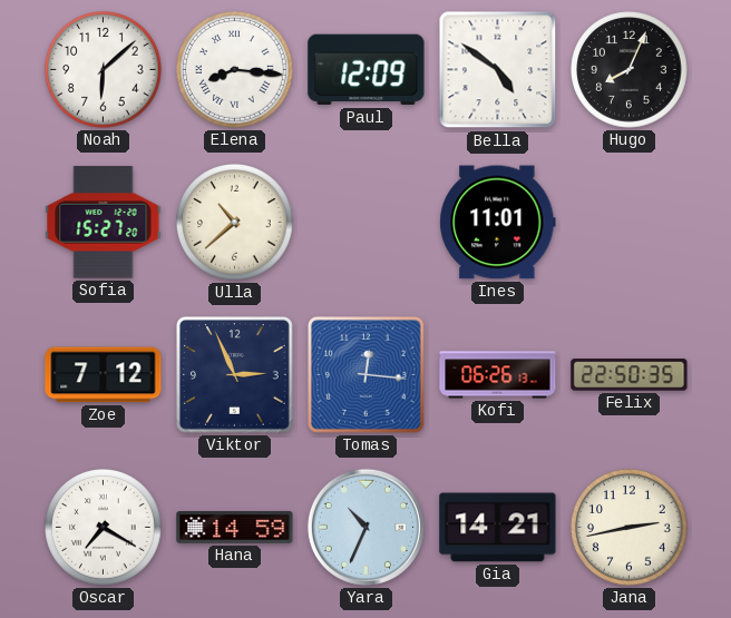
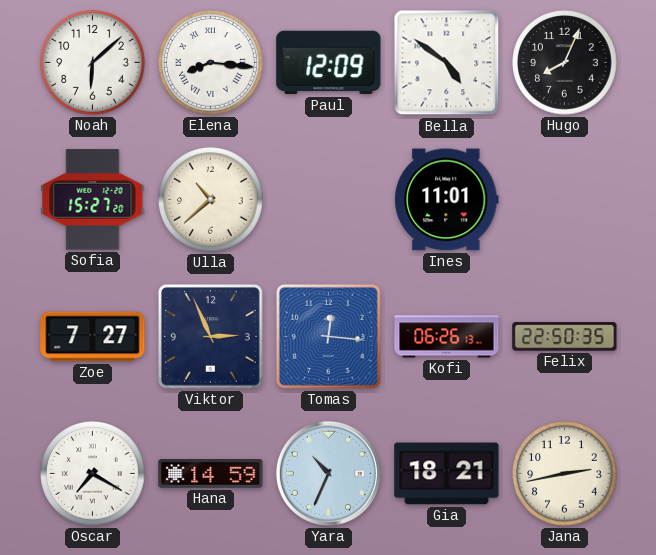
Zoe: 7:12 -> 7:27 (93, 337)
Gia: 14:21 -> 18:21 (447, 474)
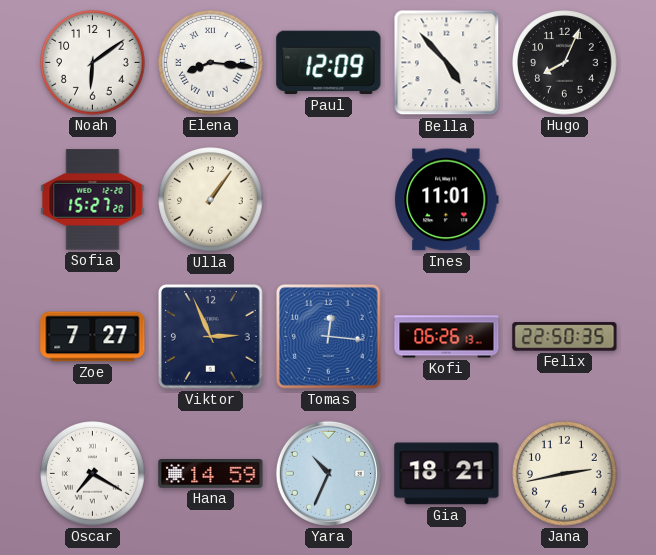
Noah: 6:08 -> 6:09 (93, 63)
Bella: 4:51 -> 4:53 (447, 63)
Ulla: 10:38 -> 1:06 (211, 200)
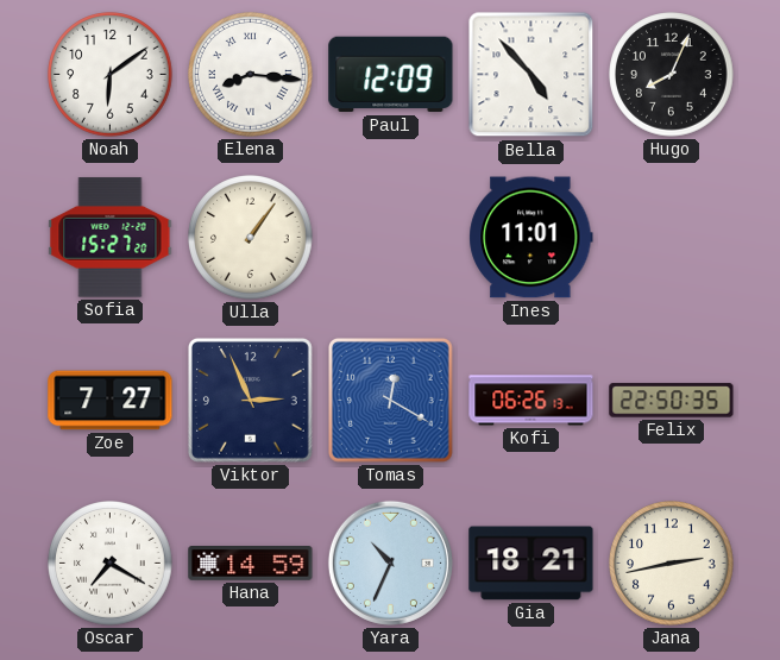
Tomas: 12:16 -> 12:20 (390, 400)
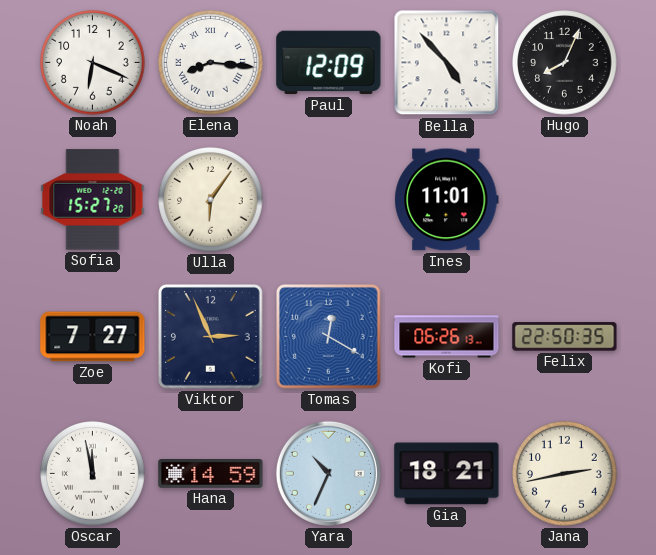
Noah: 6:09 -> 6:19 (93, 63)
Ulla: 1:06 -> 6:06 (211, 200)
Oscar: 7:20 -> 11:58 (93, 474)
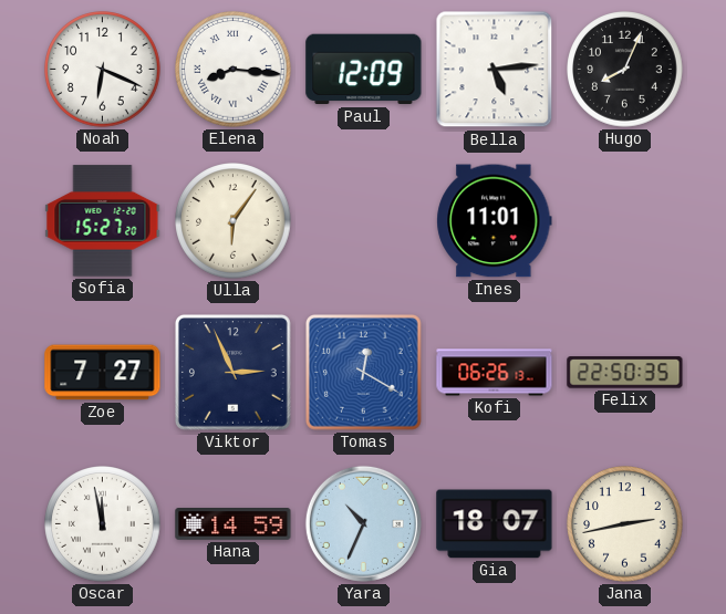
Bella: 4:53 -> 5:14 (495, 70)
Gia: 18:21 -> 18:07 (495, 524)
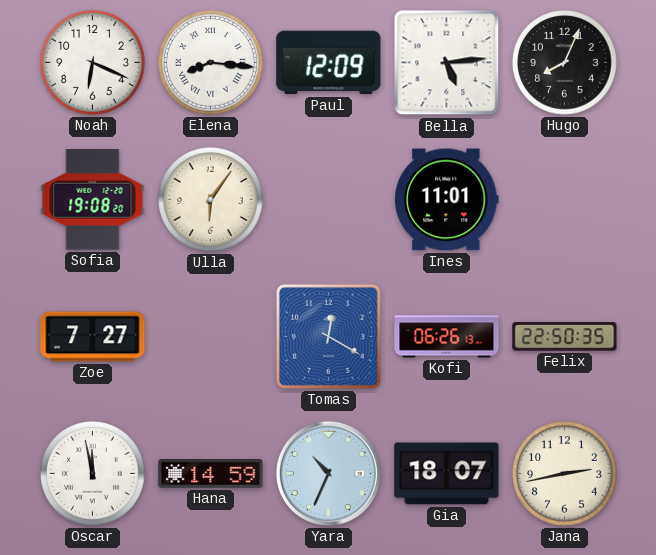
Sofia: 15:27 -> 19:08 (93, 200)
Viktor: 2:56 -> none (232, 372)
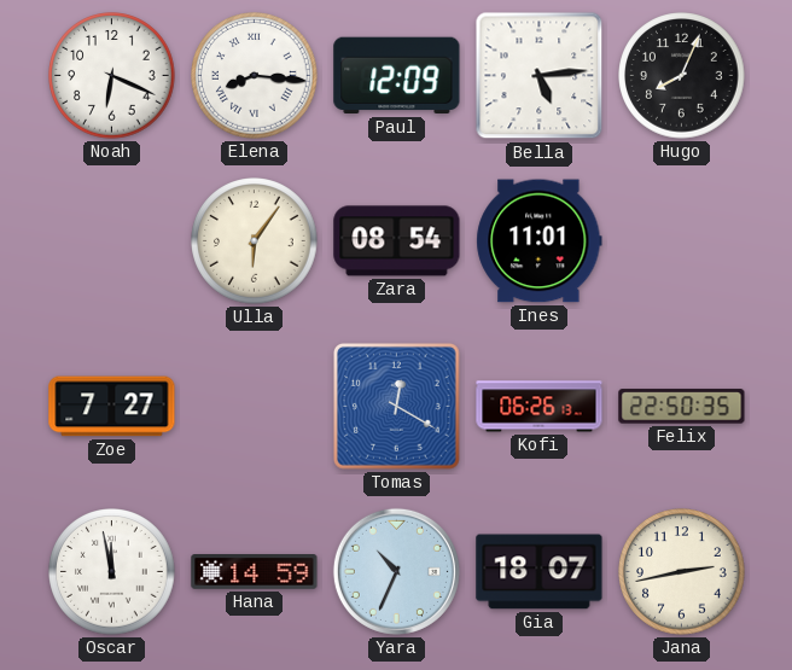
Sofia: 19:08 -> none (93, 200)
Zara: none -> 08:54 (397, 241)
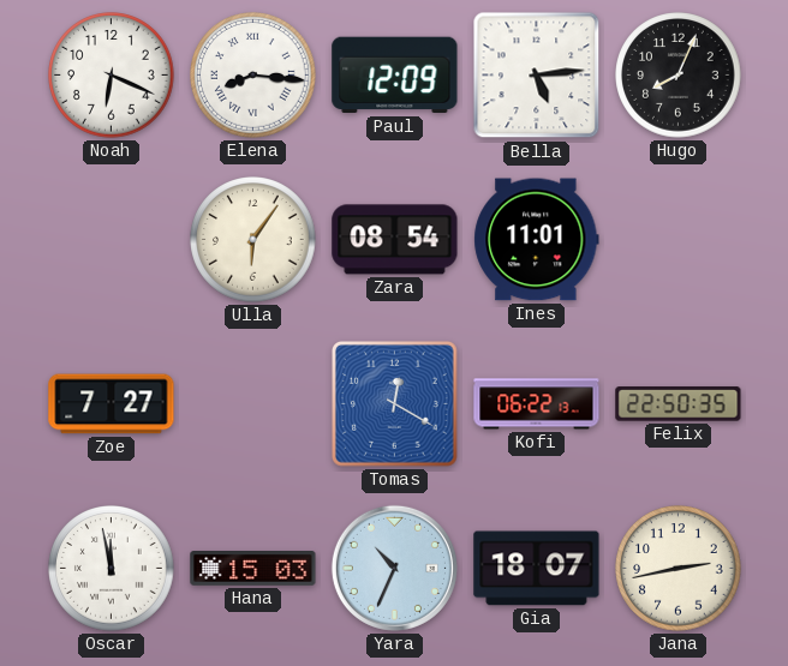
Kofi: 06:26 -> 06:22 (537, 404)
Hana: 14:59 -> 15:03 (253, 569)
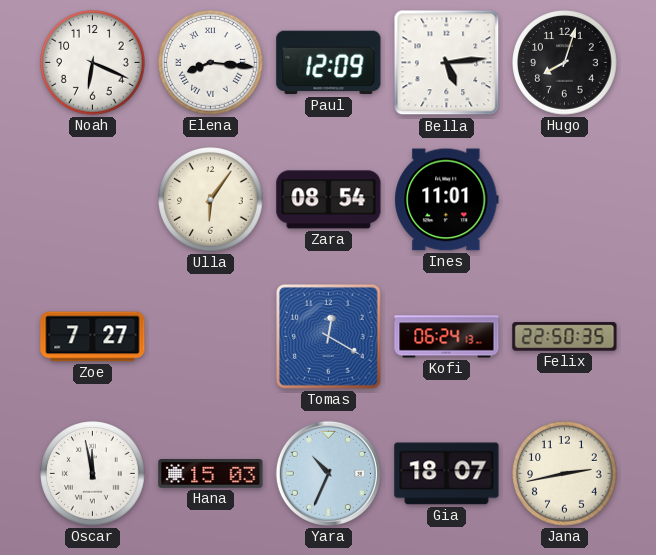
Hugo: 8:04 -> 8:03 (565, 63)
Kofi: 06:22 -> 06:24 (447, 337)
